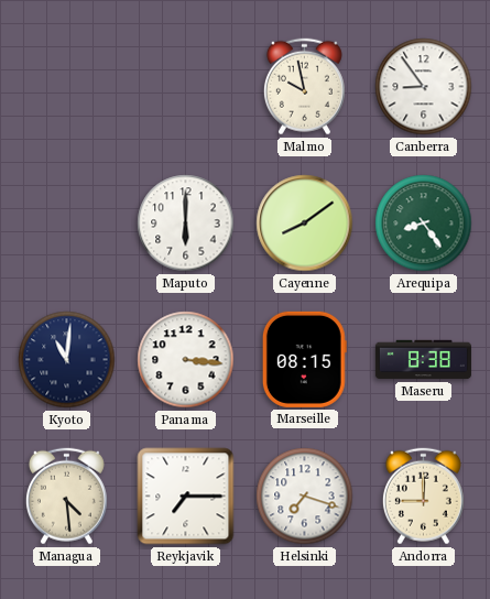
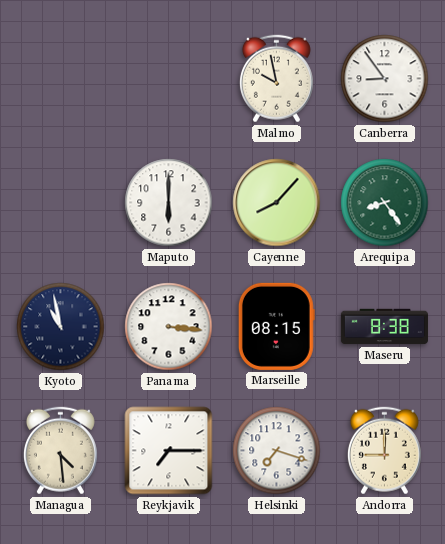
Cayenne: 8:09 -> 8:07 (277, 203)
Kyoto: 11:01 -> 10:58 (61, 327)
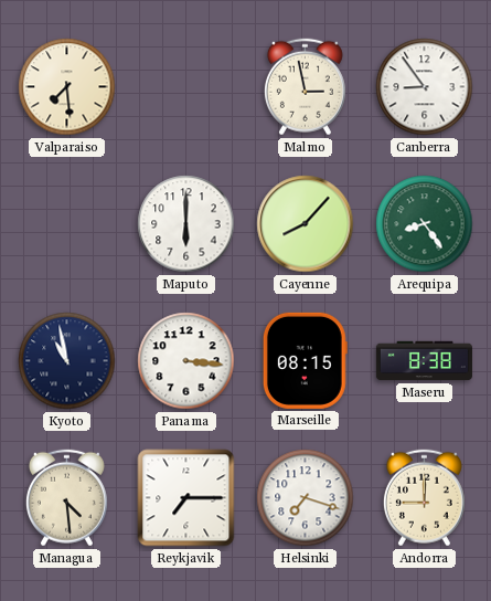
Valparaiso: none -> 7:29 (67, 87)
Malmo: 9:58 -> 2:58 (305, 87)
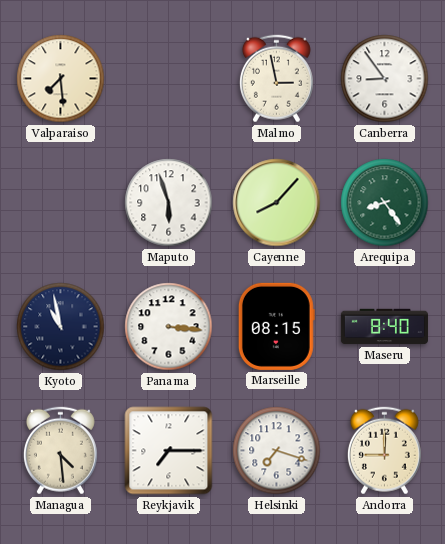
Maputo: 6:00 -> 5:57 (169, 203)
Maseru: 8:38 -> 8:40 (384, 327)
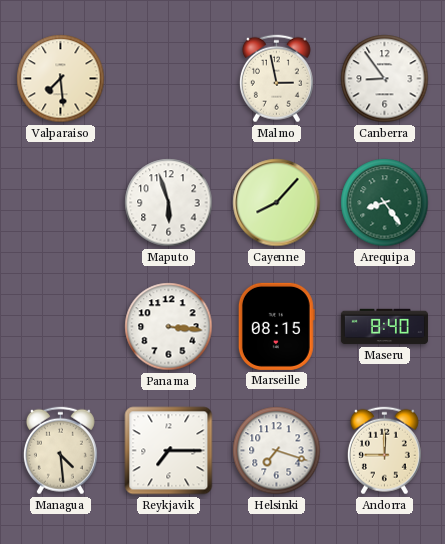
Kyoto: 10:58 -> none (61, 327)
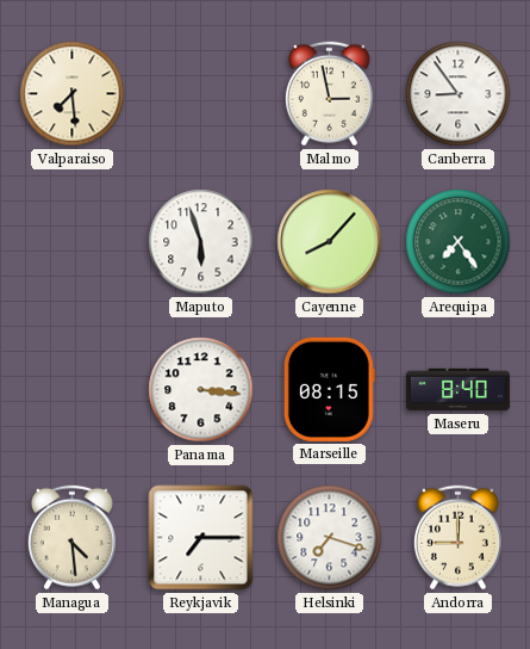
Arequipa: 8:24 -> 7:24 (459, 242)
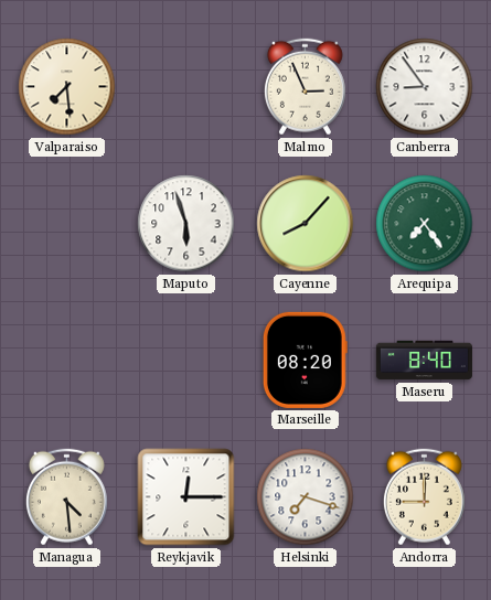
Malmo: 2:58 -> 2:56 (305, 87)
Panama: 3:16 -> none (201, 390)
Marseille: 08:15 -> 08:20 (305, 360)
Reykjavik: 7:15 -> 12:15 (186, 497)
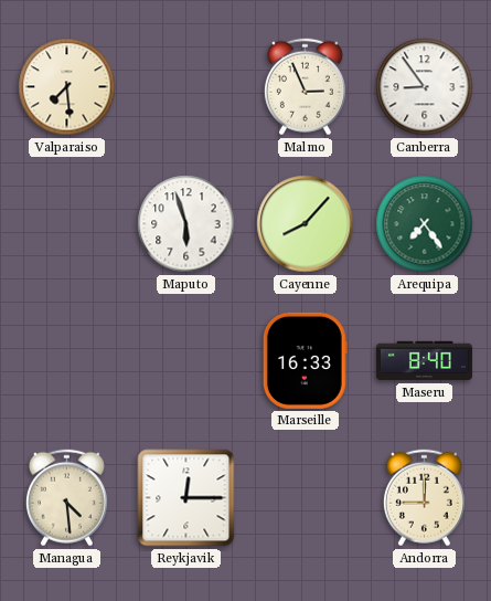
Marseille: 08:20 -> 16:33 (305, 360)
Helsinki: 7:18 -> none (306, 497)
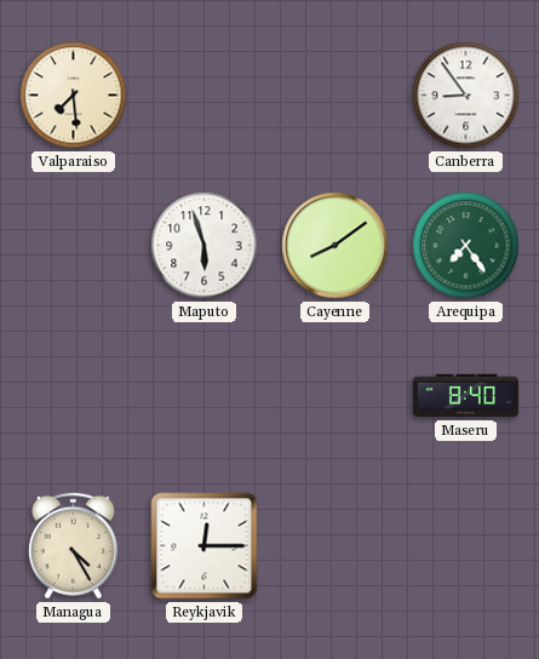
Malmo: 2:56 -> none (305, 87)
Cayenne: 8:07 -> 8:09 (336, 246)
Marseille: 16:33 -> none (305, 360)
Managua: 4:29 -> 4:25 (73, 546)
Andorra: 9:00 -> none (424, 498)
